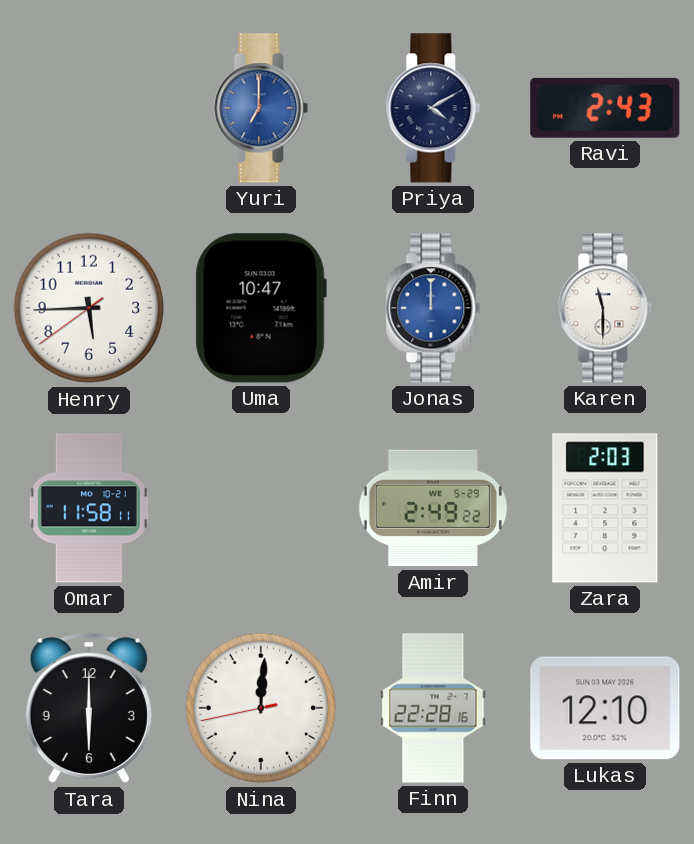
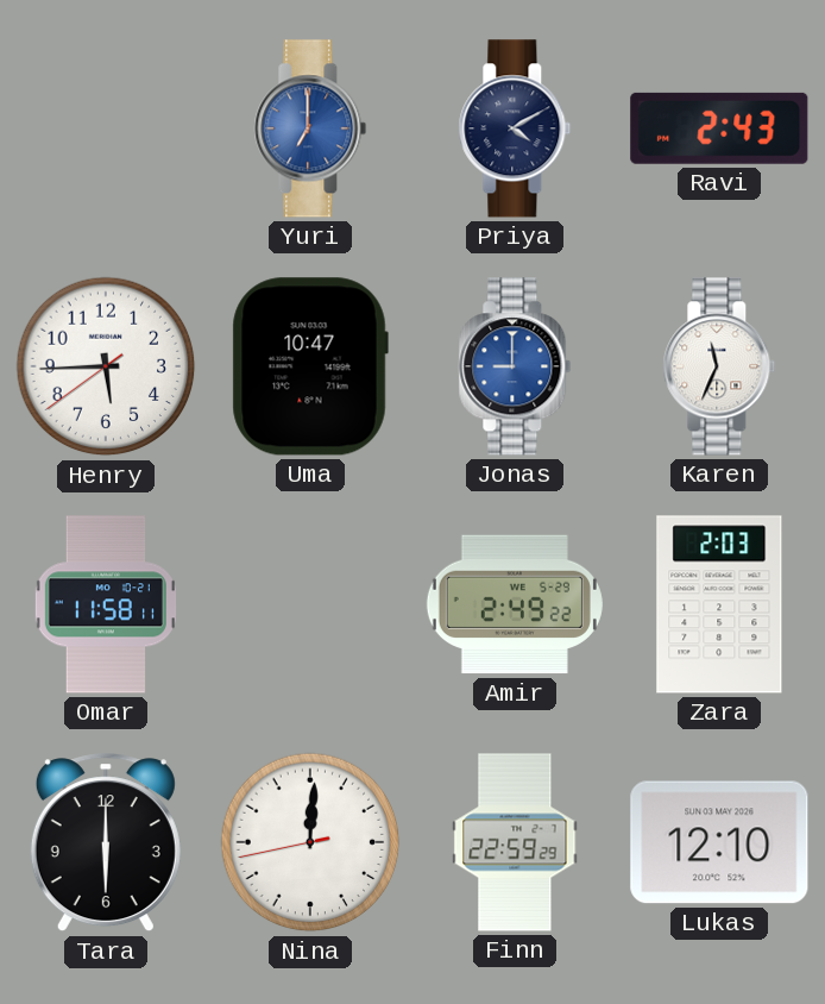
Jonas: 12:00 -> 9:00 (515, 366)
Karen: 11:30 -> 11:34 (719, 366)
Finn: 22:28 -> 22:59 (515, 842)
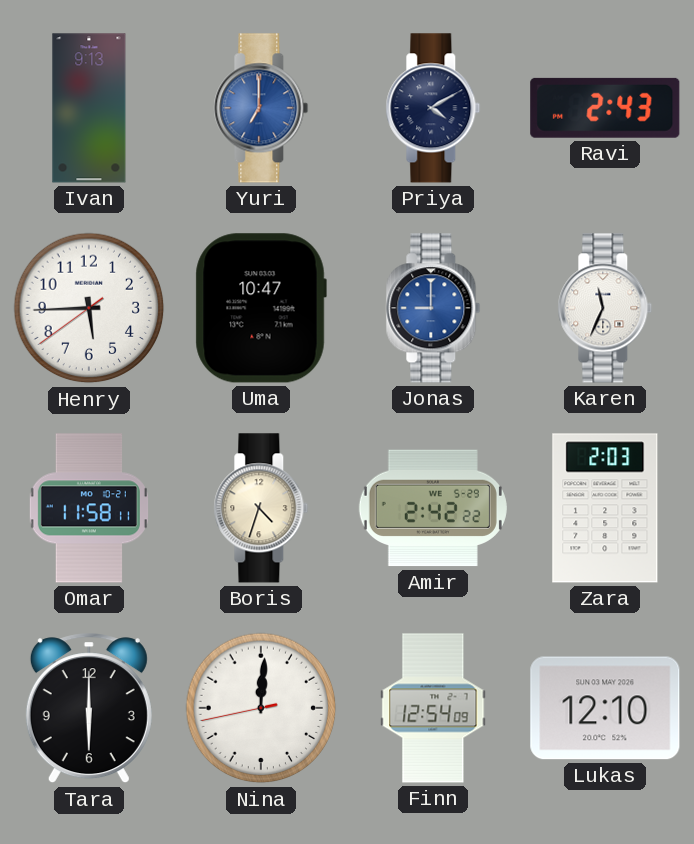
Ivan: none -> 9:13 (89, 108)
Boris: none -> 4:33 (261, 508)
Amir: 2:49 -> 2:42 (433, 508)
Finn: 22:59 -> 12:54 (433, 708)
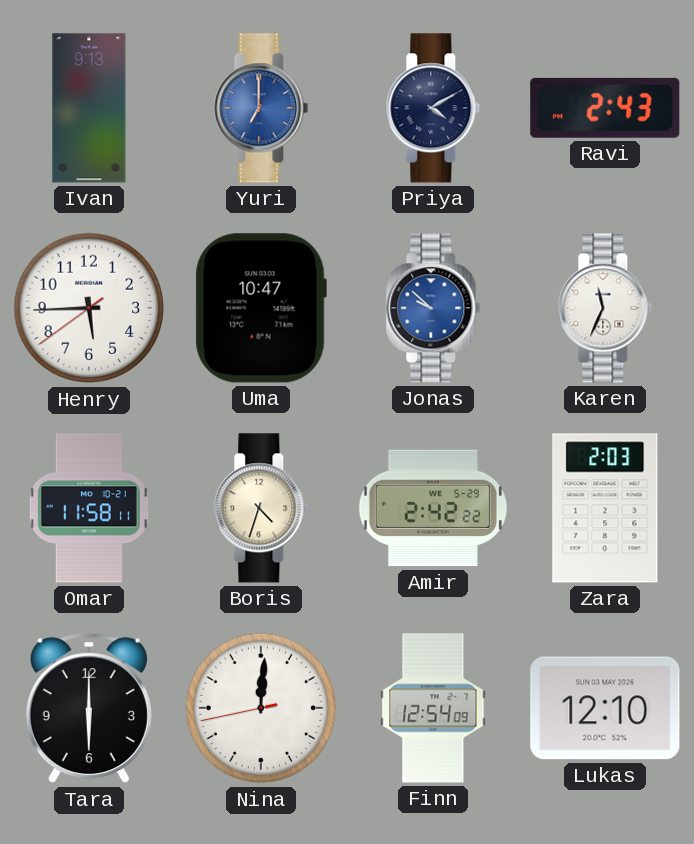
Jonas: 9:00 -> 9:52 (433, 308)
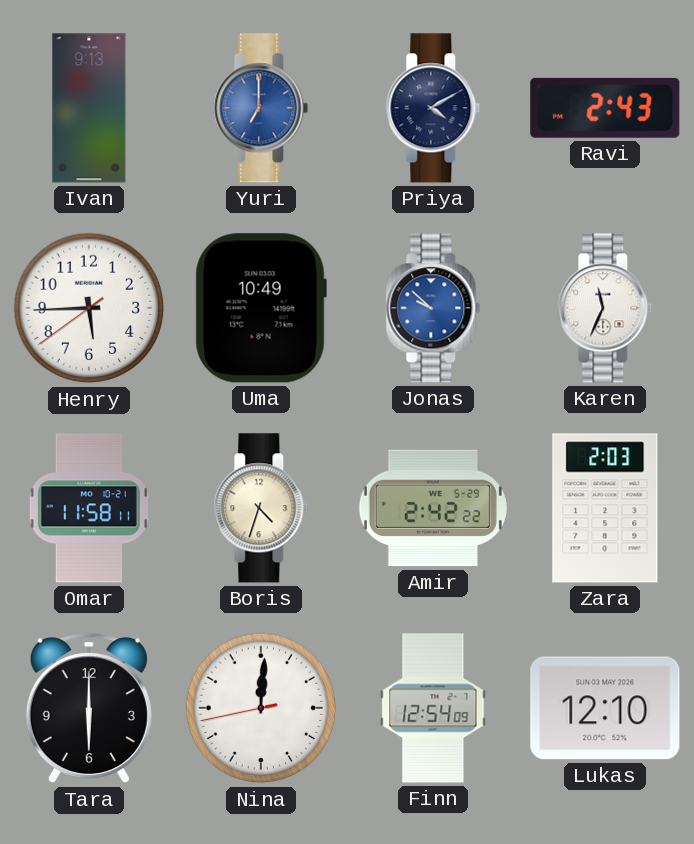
Uma: 10:47 -> 10:49 (261, 308)
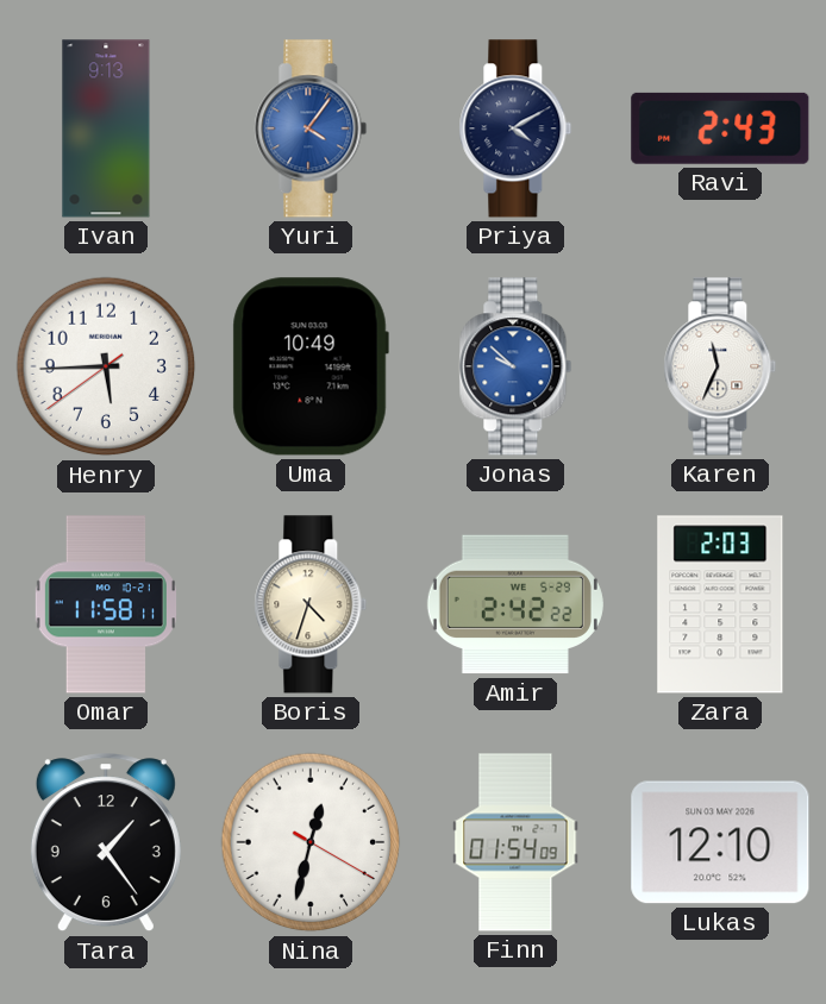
Yuri: 7:00 -> 4:06 (311, 128)
Tara: 6:00 -> 1:24 (106, 843)
Nina: 12:00 -> 12:32 (311, 842)
Finn: 12:54 -> 01:54 (515, 842)
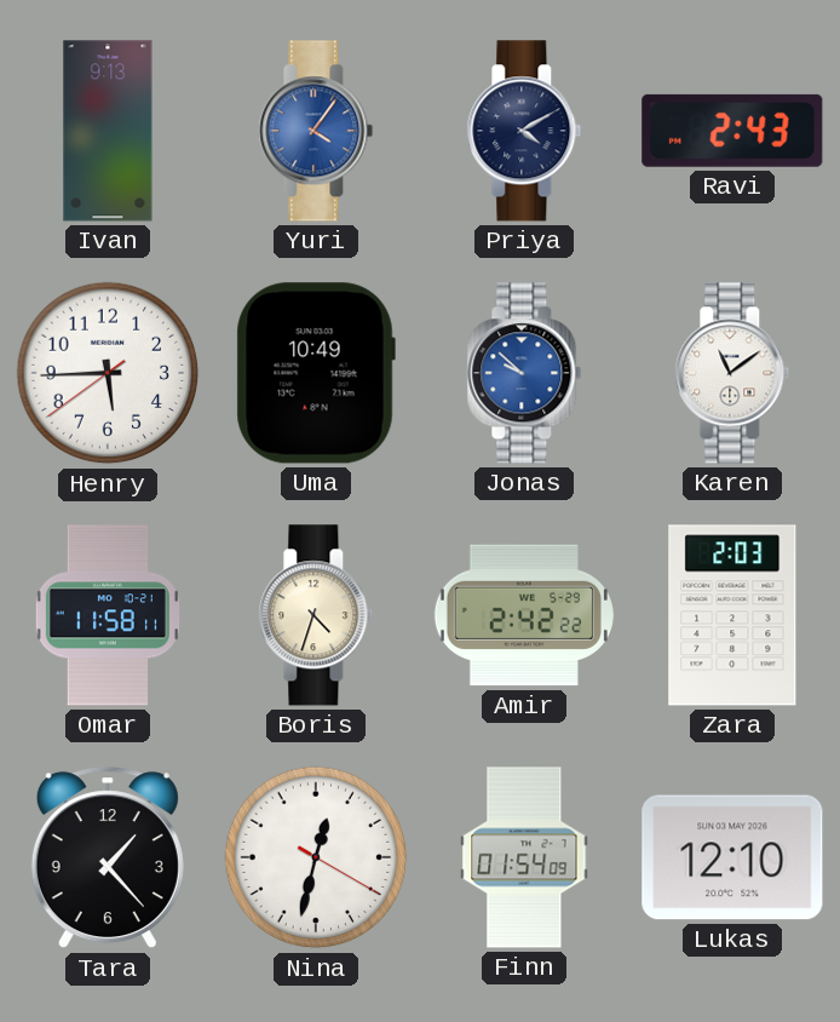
Karen: 11:34 -> 11:09 (732, 373)
Tara: 1:24 -> 1:23 (108, 859)
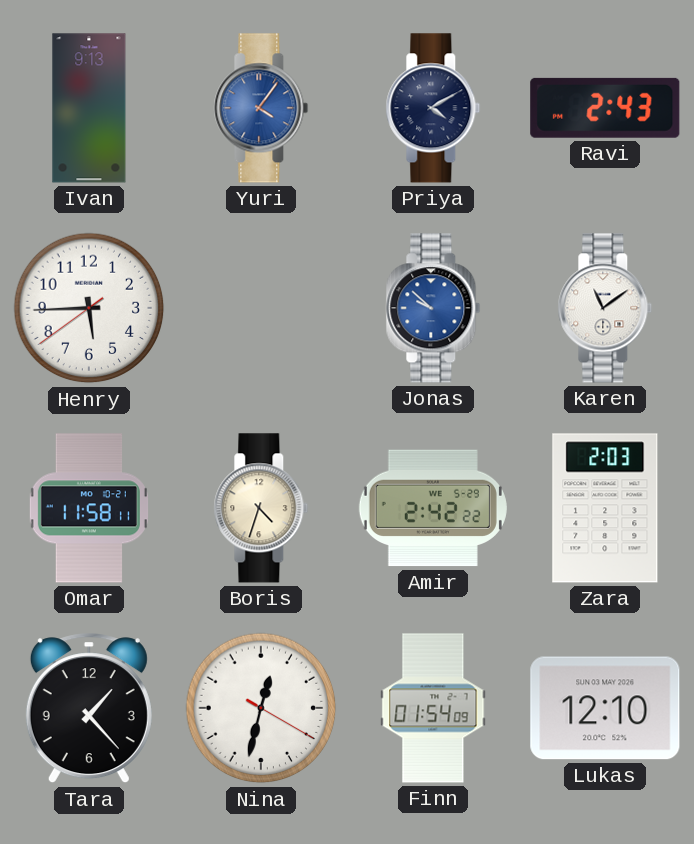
Uma: 10:49 -> none (316, 373)
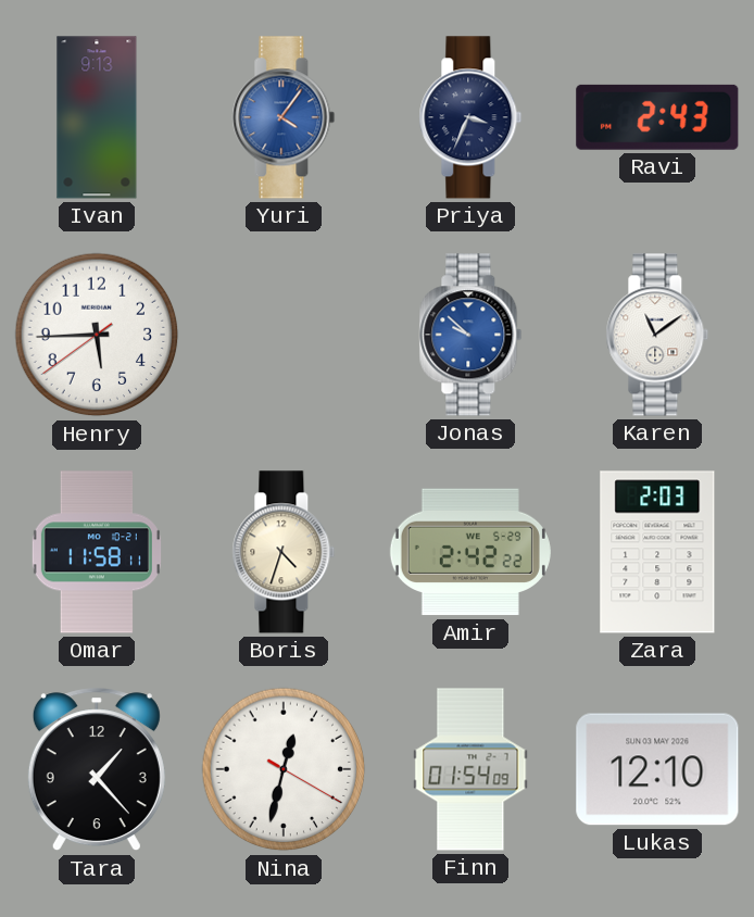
Priya: 4:10 -> 3:34 (470, 117)
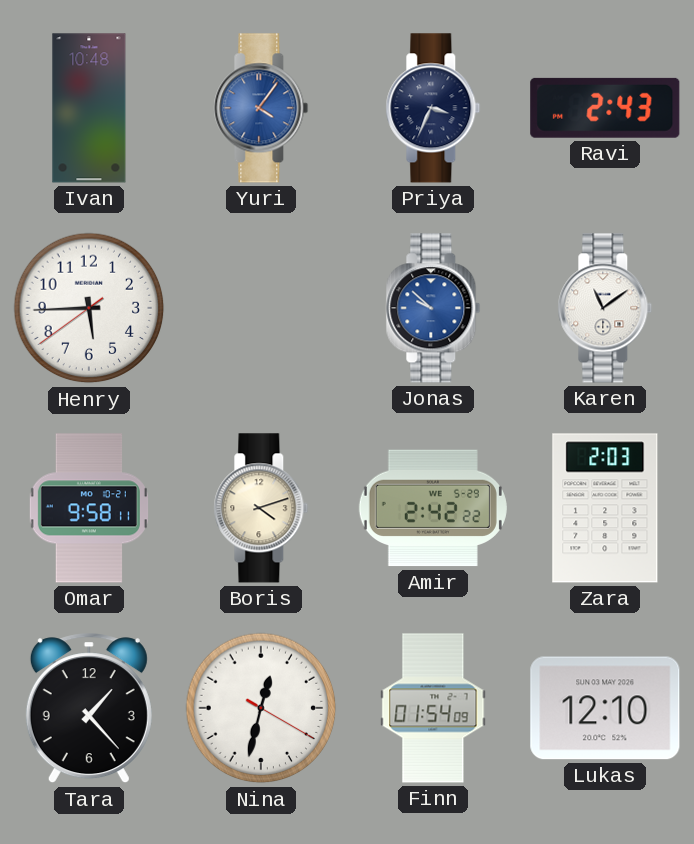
Ivan: 9:13 -> 10:48 (89, 108)
Omar: 11:58 -> 9:58 (89, 508)
Boris: 4:33 -> 4:12 (261, 508)
